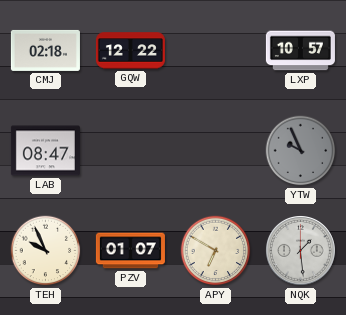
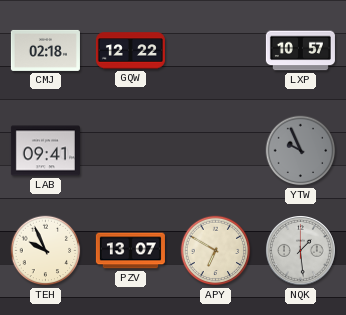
LAB: 08:47 -> 09:41 (45, 151)
PZV: 01:07 -> 13:07 (130, 251)
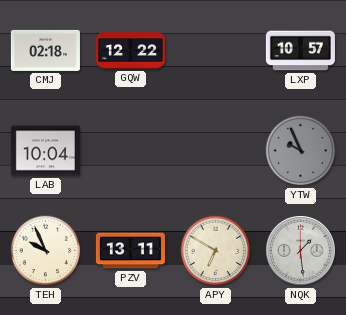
LAB: 09:41 -> 10:04 (45, 151)
PZV: 13:07 -> 13:11 (130, 251)
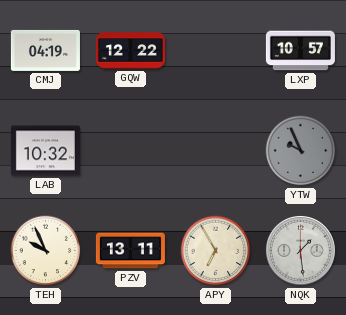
CMJ: 02:18 -> 04:19 (45, 50)
LAB: 10:04 -> 10:32 (45, 151)
APY: 6:50 -> 6:55 (216, 251)
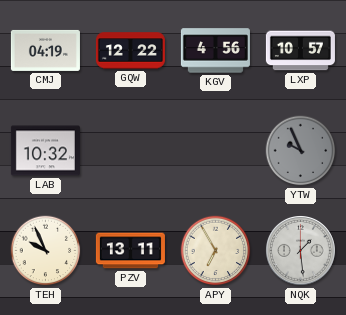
KGV: none -> 4:56 (215, 51)
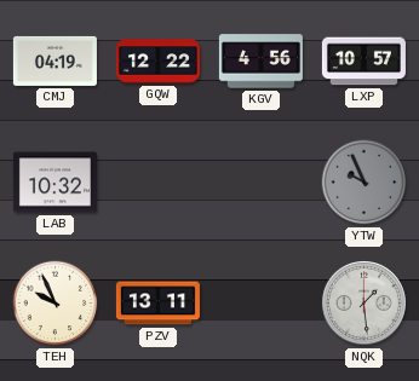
APY: 6:55 -> none (216, 251)
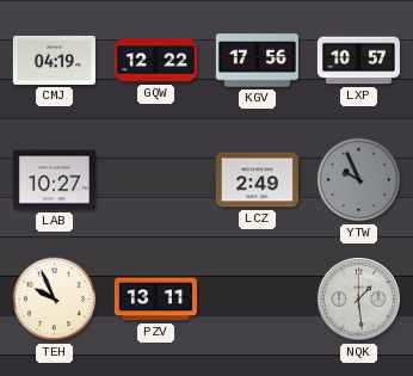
KGV: 4:56 -> 17:56 (257, 61)
LAB: 10:32 -> 10:27 (54, 180)
LCZ: none -> 2:49 (257, 180)
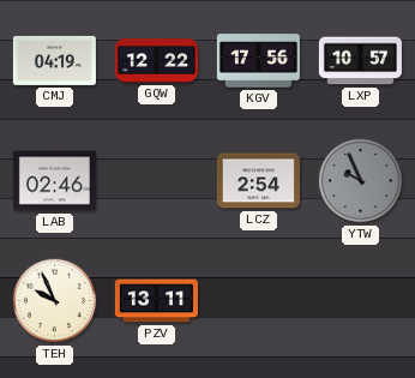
LAB: 10:27 -> 02:46 (54, 181)
LCZ: 2:49 -> 2:54 (258, 181)
NQK: 1:29 -> none (359, 300)
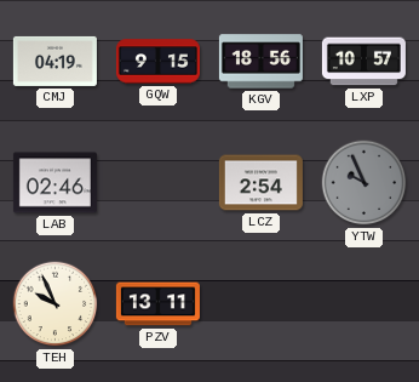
GQW: 12:22 -> 9:15 (157, 62)
KGV: 17:56 -> 18:56 (260, 62)
